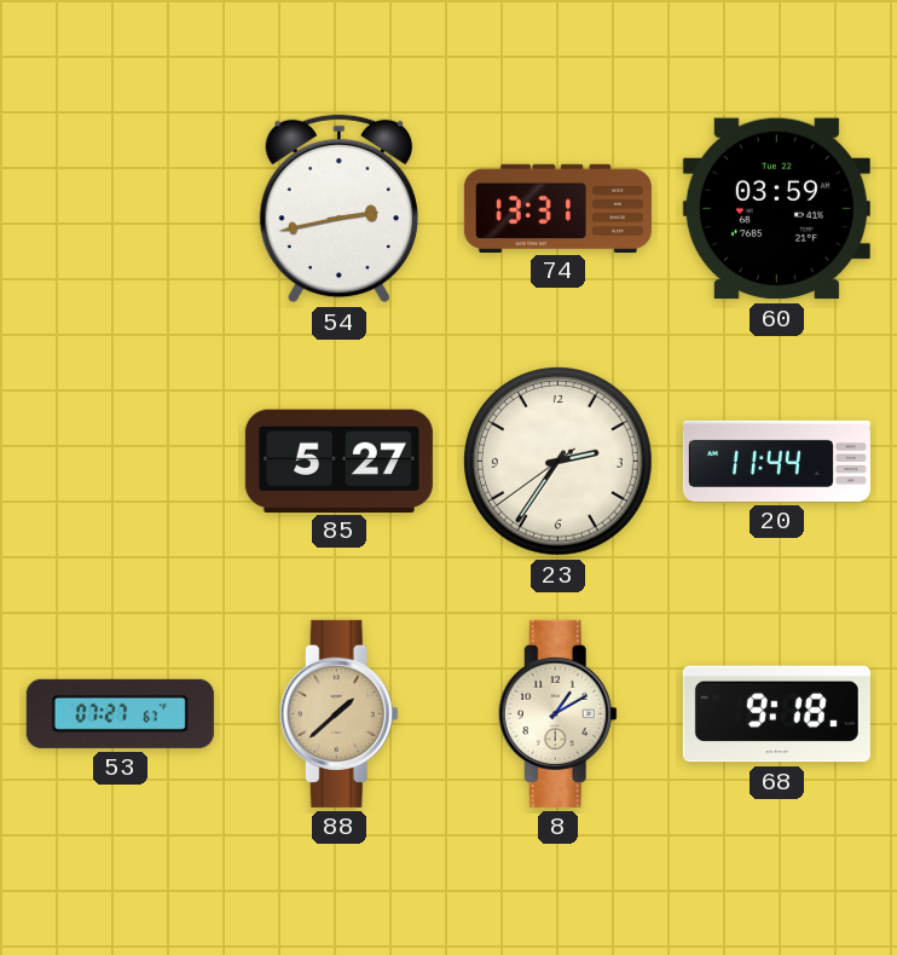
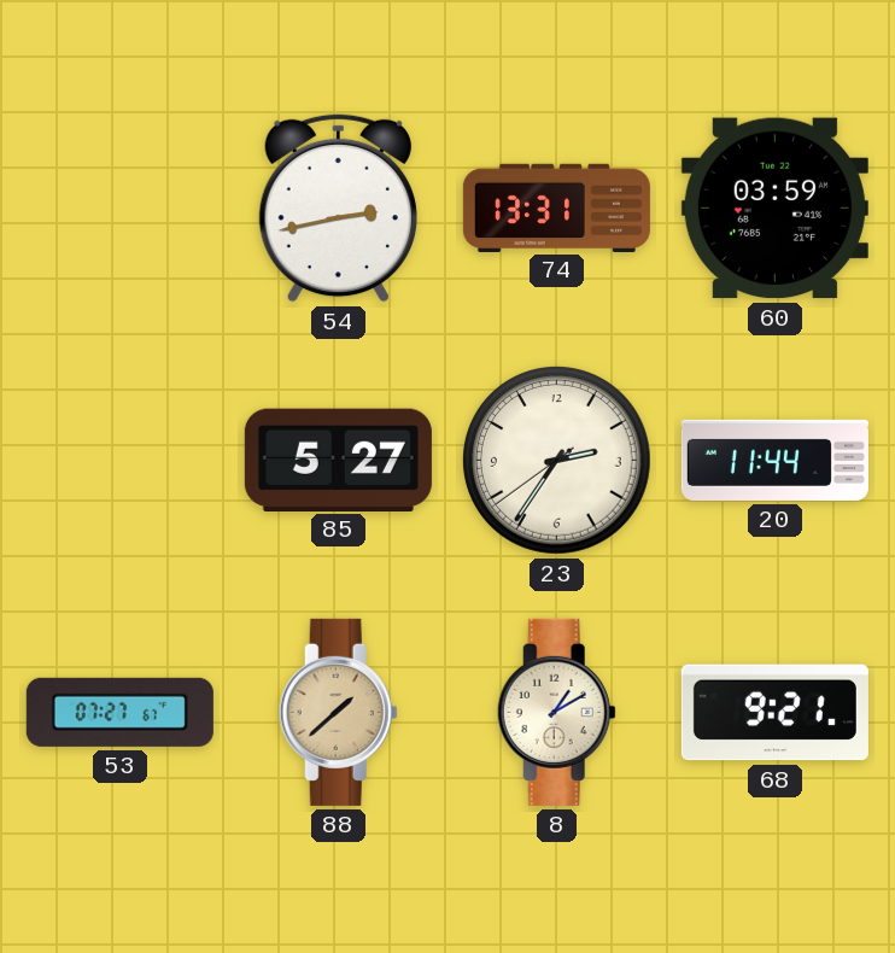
68: 9:18 -> 9:21 (774, 713)
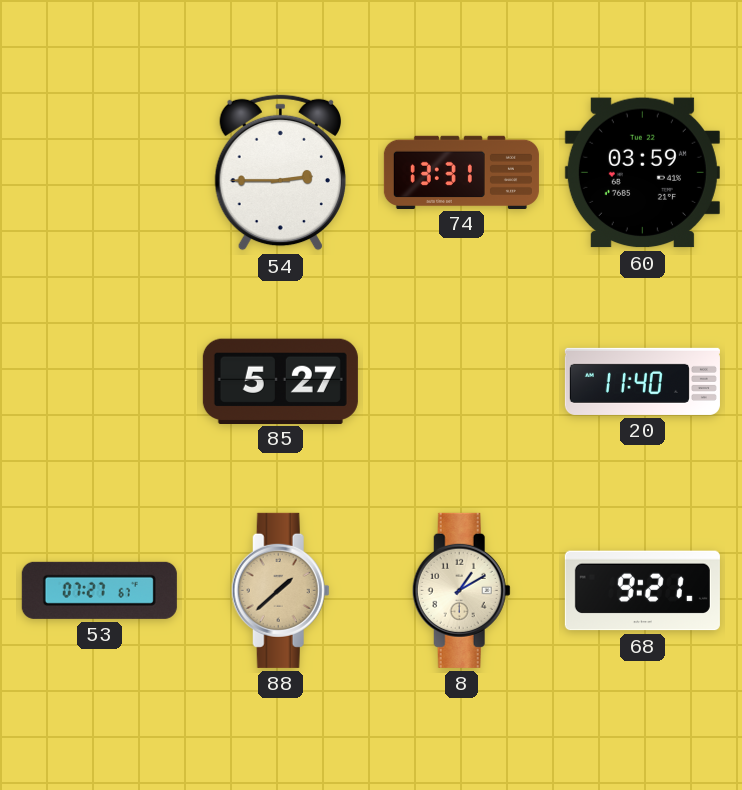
54: 2:43 -> 2:45 (280, 173)
23: 2:35 -> none (556, 460)
20: 11:44 -> 11:40 (642, 381)
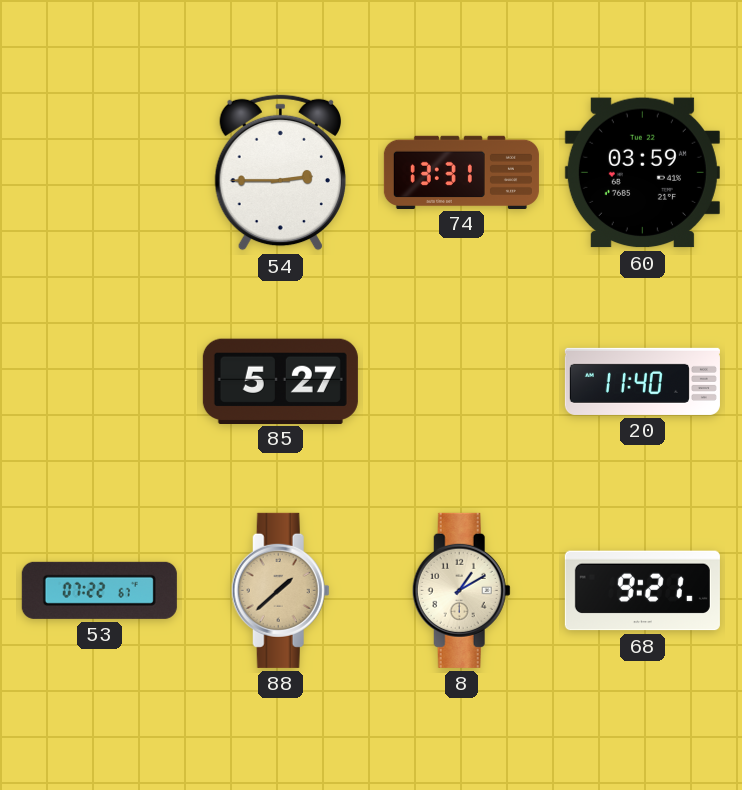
53: 07:27 -> 07:22 (99, 590)
